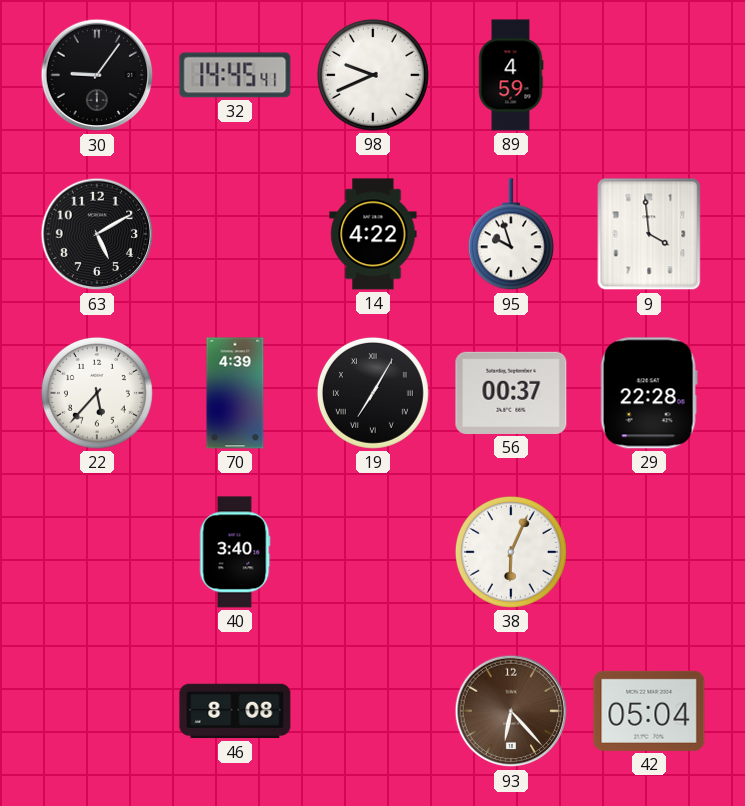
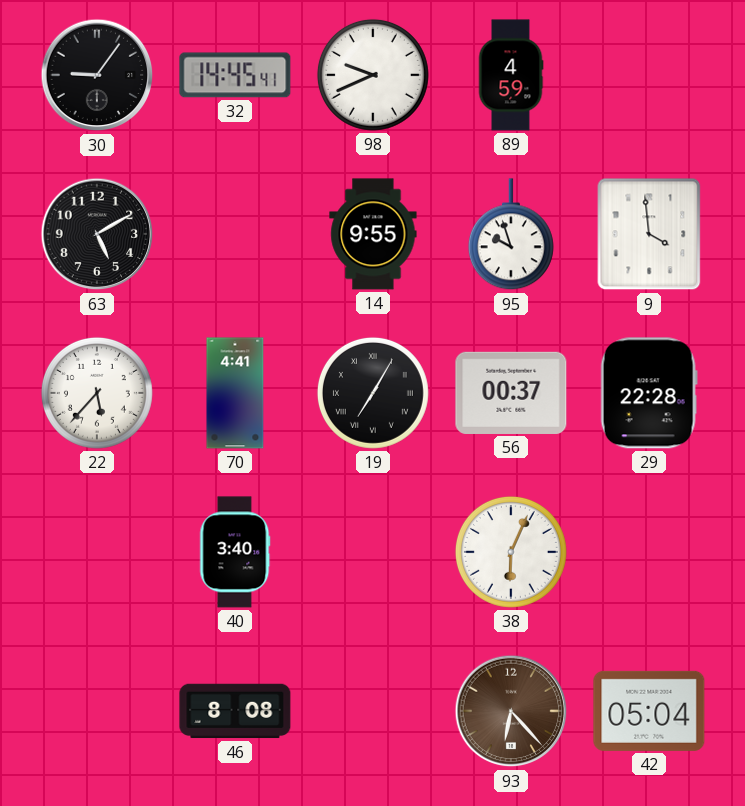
14: 4:22 -> 9:55 (373, 234)
70: 4:39 -> 4:41 (235, 393)
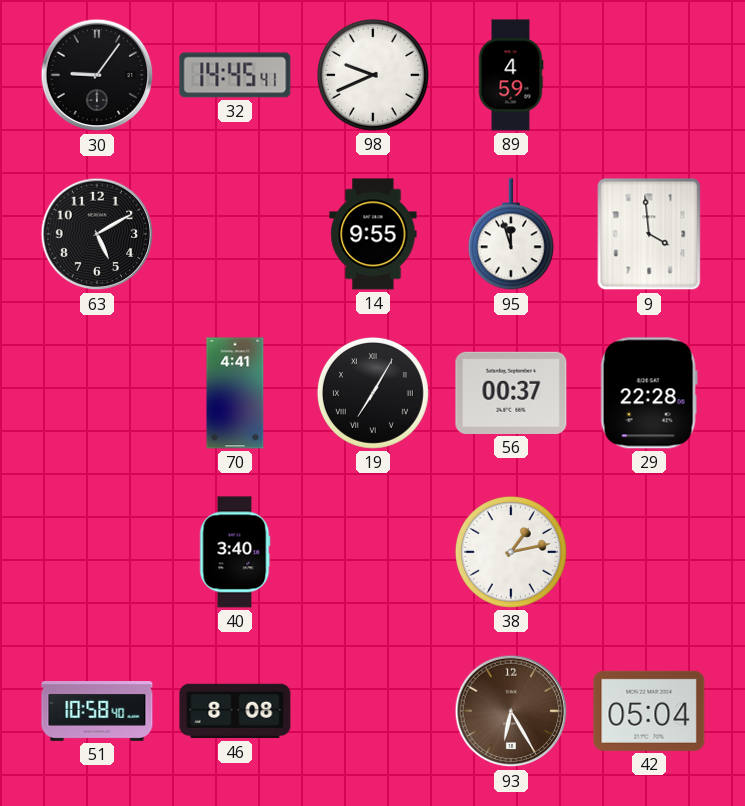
95: 9:57 -> 11:57 (511, 235)
22: 5:37 -> none (97, 393)
38: 6:04 -> 1:13 (511, 552)
51: none -> 10:58 (97, 712)
93: 6:23 -> 6:25 (511, 711)
